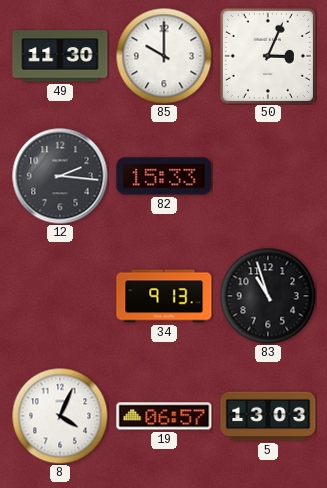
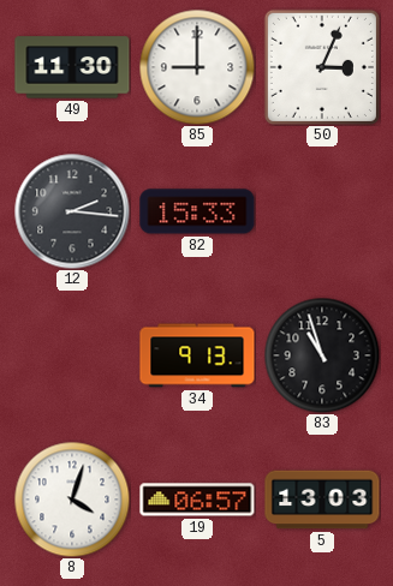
85: 10:00 -> 9:00 (197, 67)
8: 4:04 -> 4:03 (72, 500)
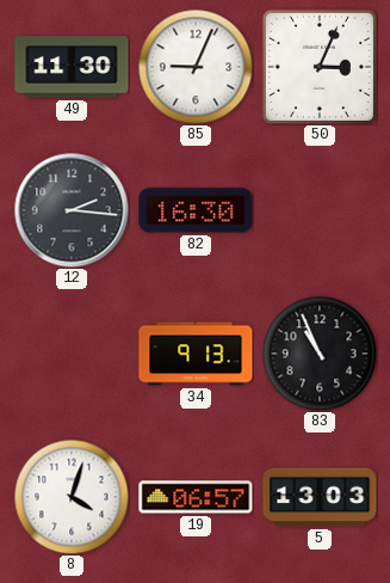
85: 9:00 -> 9:04 (196, 67)
82: 15:33 -> 16:30 (196, 210)
83: 10:57 -> 10:56 (320, 354)
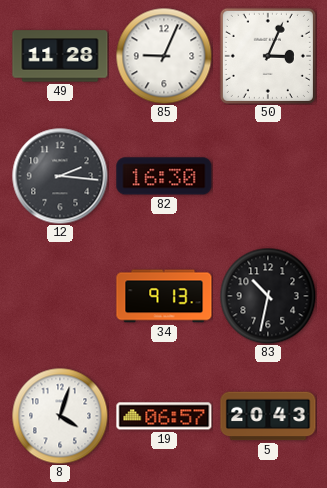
49: 11:30 -> 11:28 (60, 56)
83: 10:56 -> 10:32 (268, 296)
5: 13:03 -> 20:43 (268, 416)
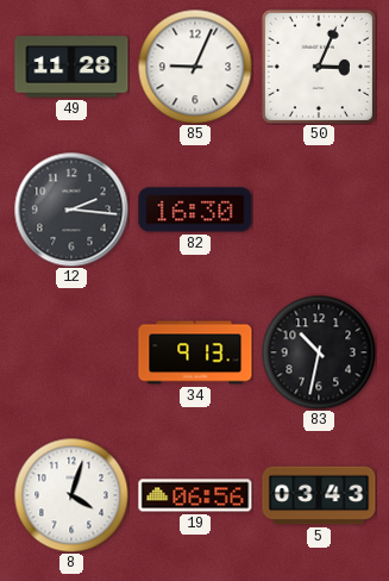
19: 06:57 -> 06:56 (195, 495)
5: 20:43 -> 03:43 (319, 495)
